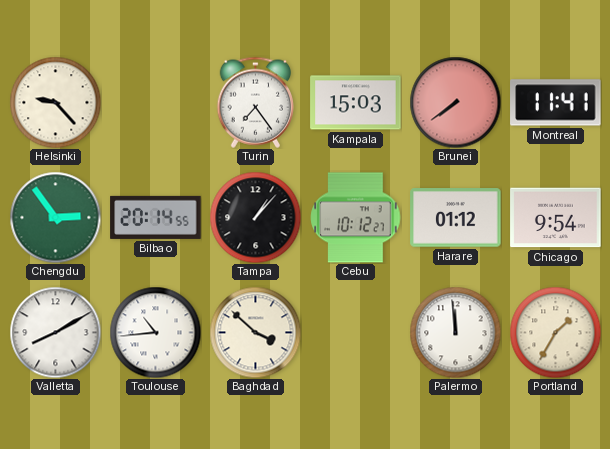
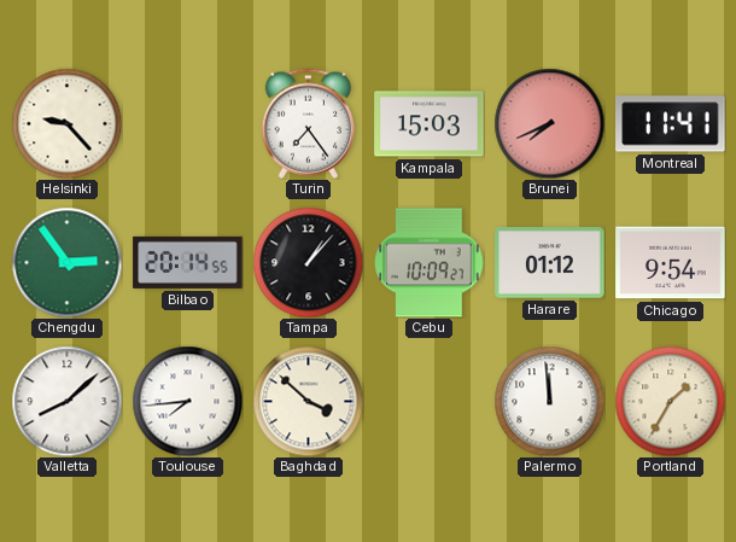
Brunei: 7:39 -> 7:41 (549, 123)
Cebu: 10:12 -> 10:09 (430, 263)
Valletta: 8:10 -> 8:08 (66, 401)
Toulouse: 10:44 -> 7:44 (187, 401)
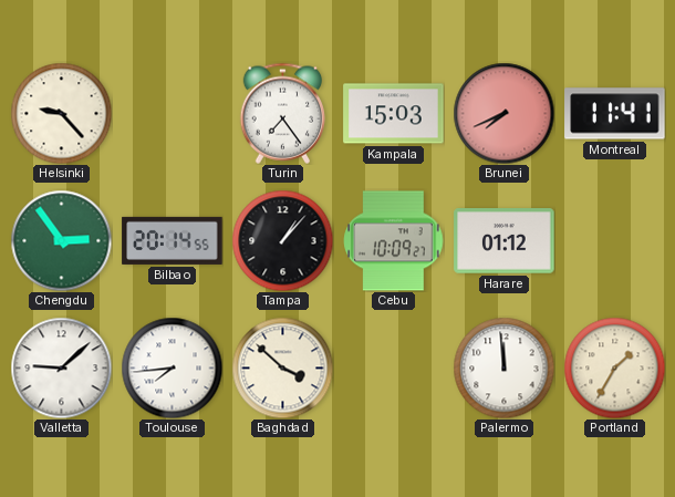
Chicago: 9:54 -> none (671, 263)
Valletta: 8:08 -> 9:08 (61, 367)
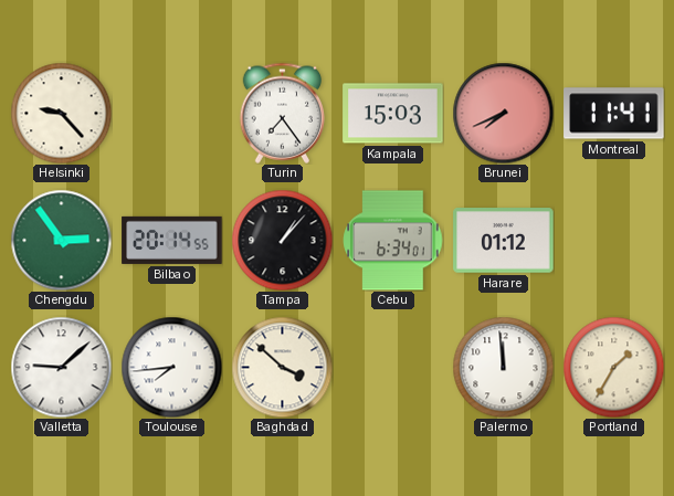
Cebu: 10:09 -> 6:34 (393, 241)
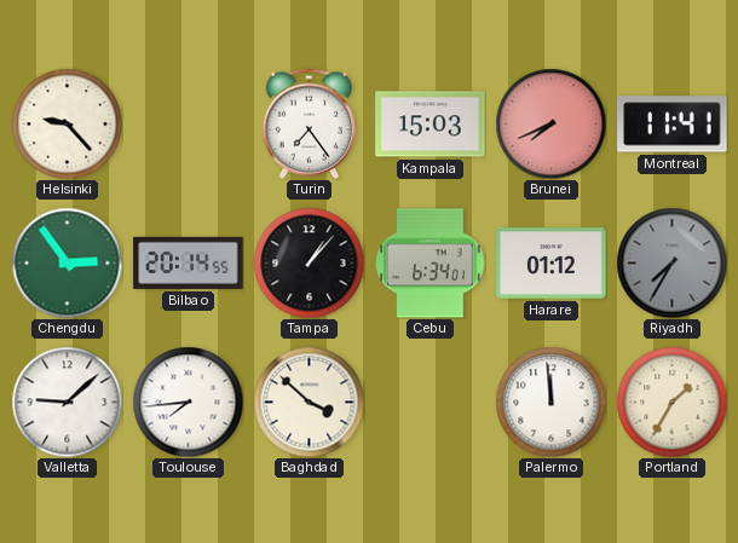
Riyadh: none -> 7:35 (671, 262)
